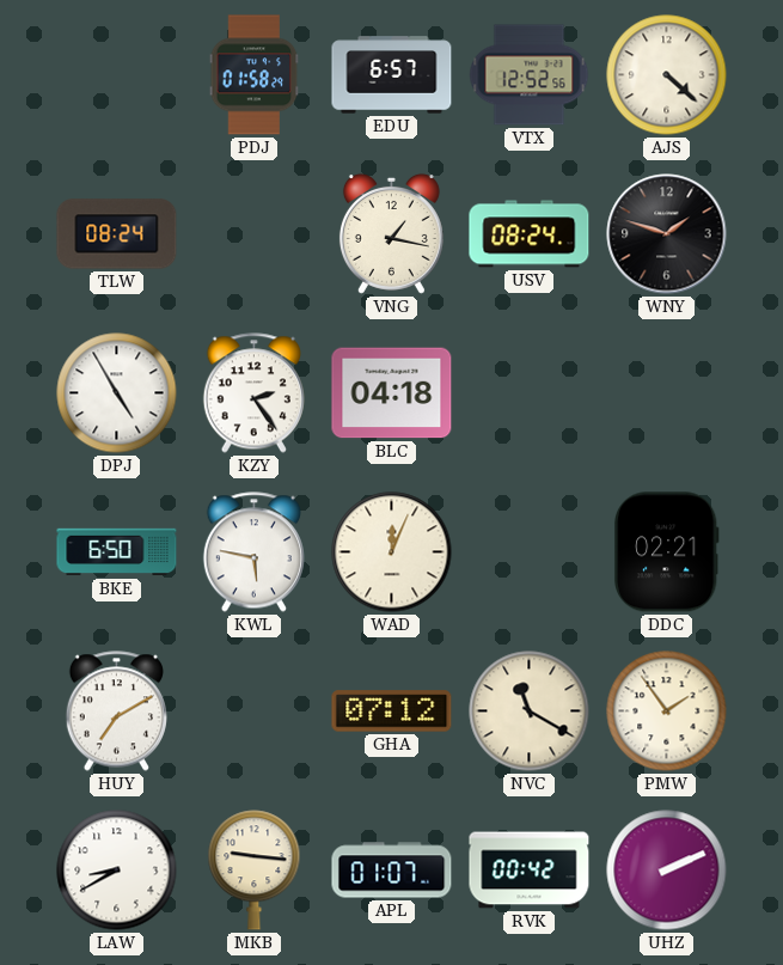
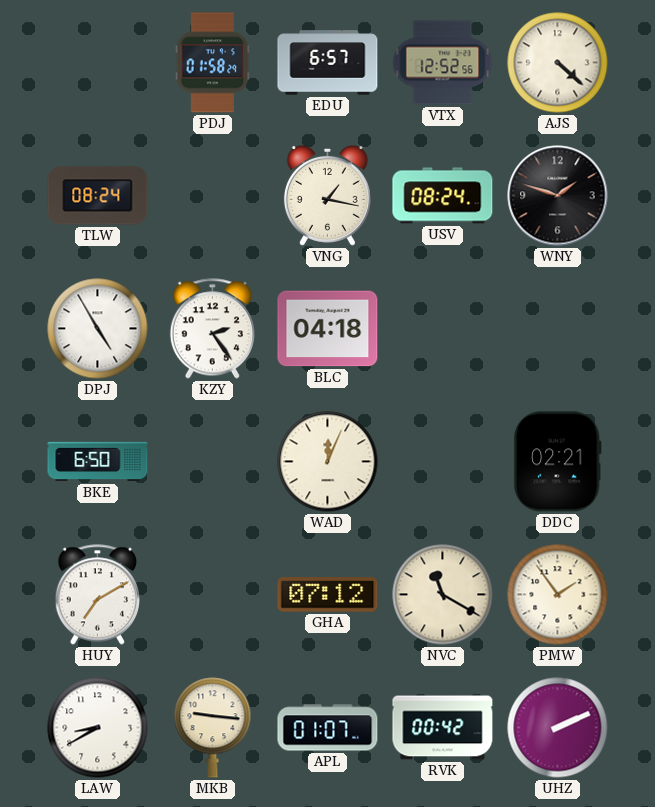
KWL: 5:47 -> none (253, 552)
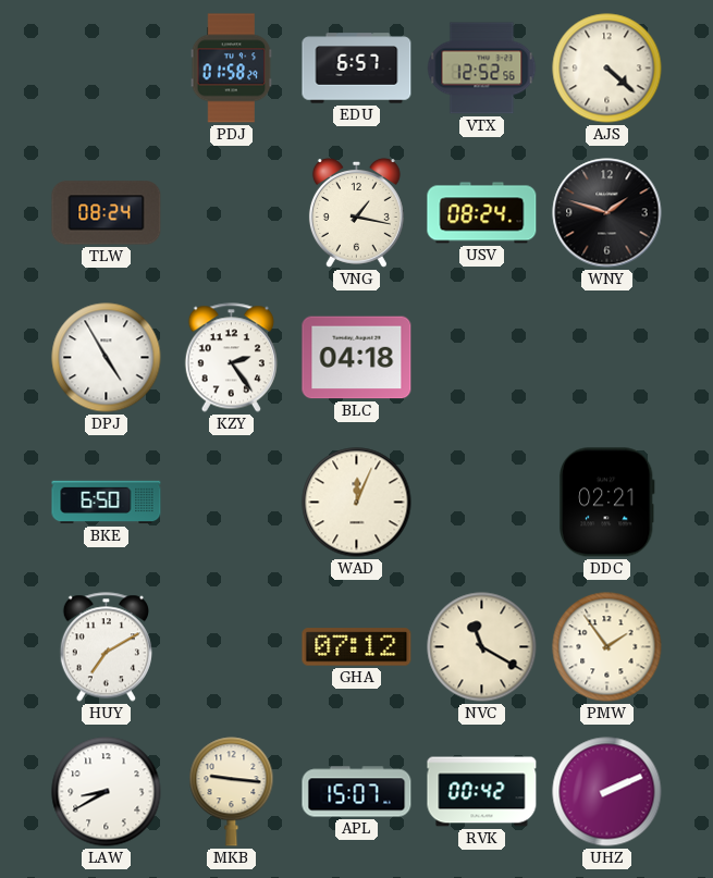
APL: 01:07 -> 15:07 (357, 792)
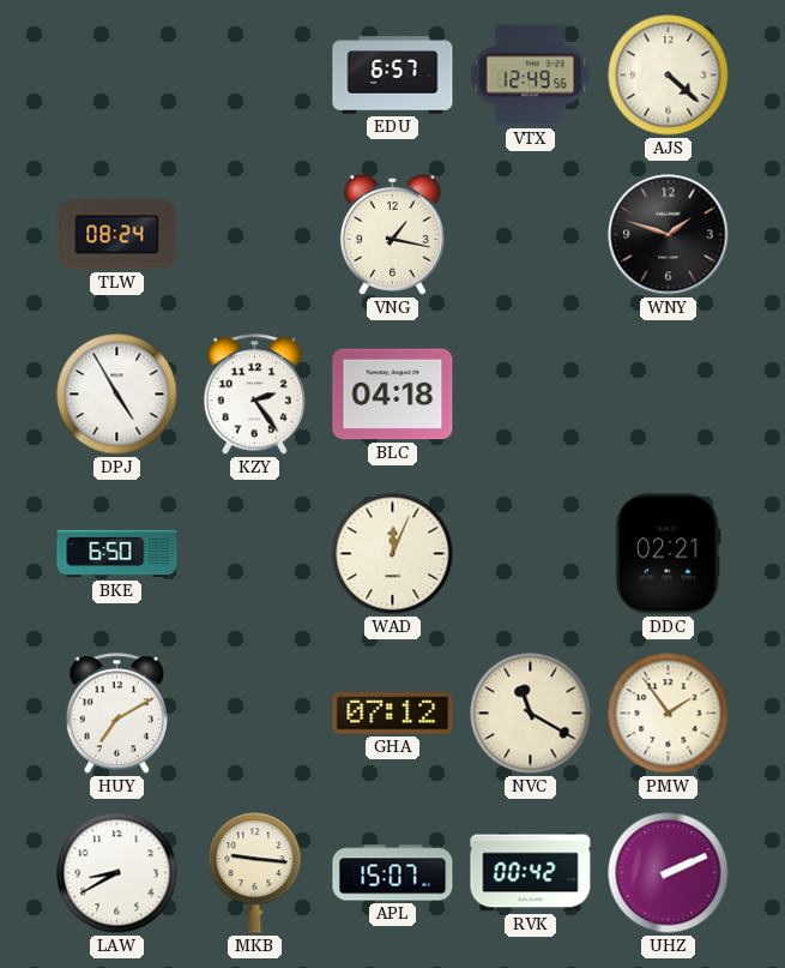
PDJ: 01:58 -> none (232, 69)
VTX: 12:52 -> 12:49 (531, 76)
USV: 08:24 -> none (482, 213)
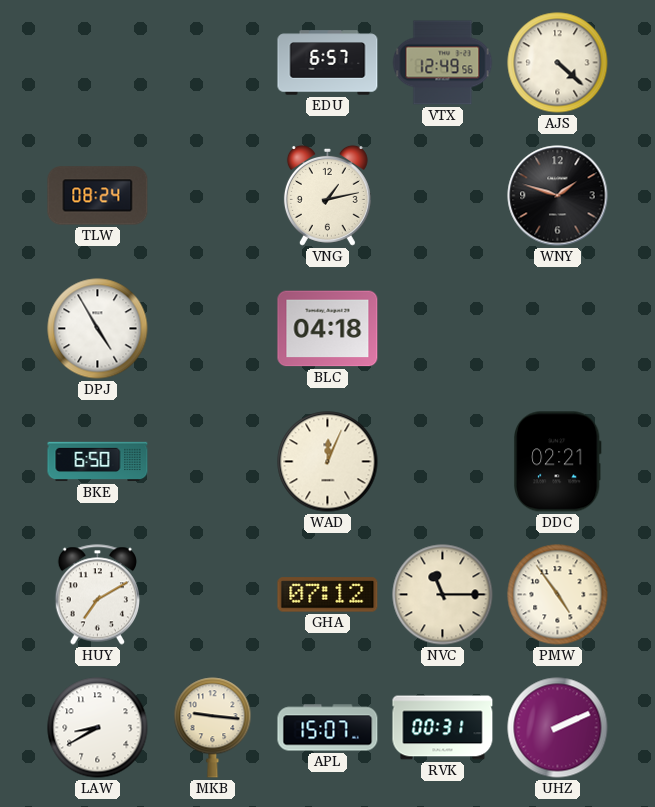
VNG: 1:17 -> 1:13 (327, 195)
KZY: 2:24 -> none (254, 395)
NVC: 11:20 -> 11:15 (443, 595)
PMW: 1:54 -> 4:54 (558, 595)
RVK: 00:42 -> 00:31 (443, 728)
